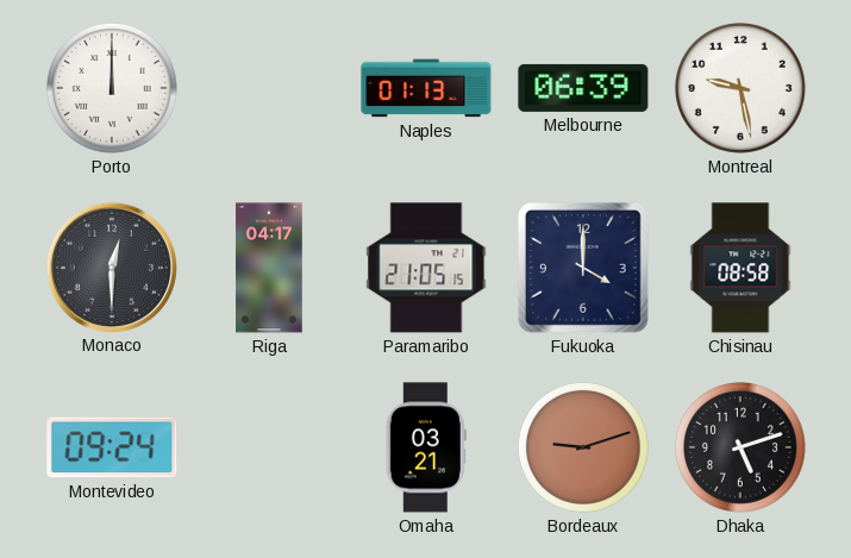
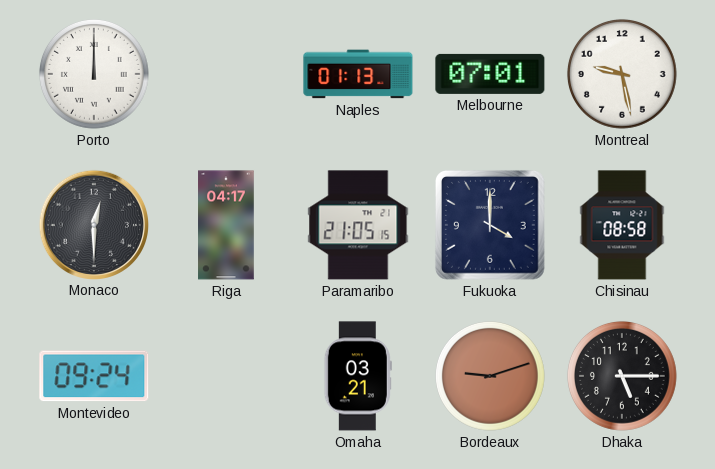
Melbourne: 06:39 -> 07:01 (490, 74)
Dhaka: 5:12 -> 5:15 (622, 376)
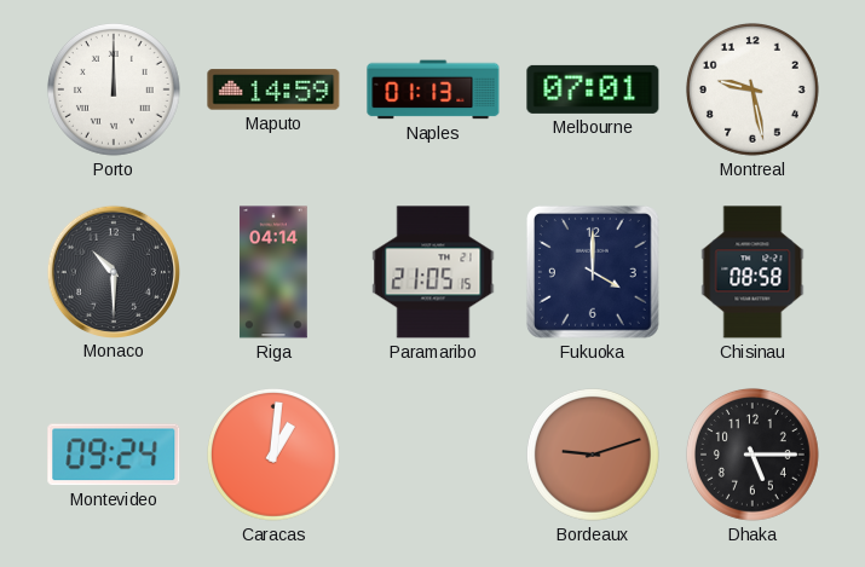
Maputo: none -> 14:59 (273, 89)
Monaco: 12:30 -> 10:30 (113, 271)
Riga: 04:17 -> 04:14 (273, 272)
Caracas: none -> 1:01 (273, 455)
Omaha: 03:21 -> none (358, 376)
